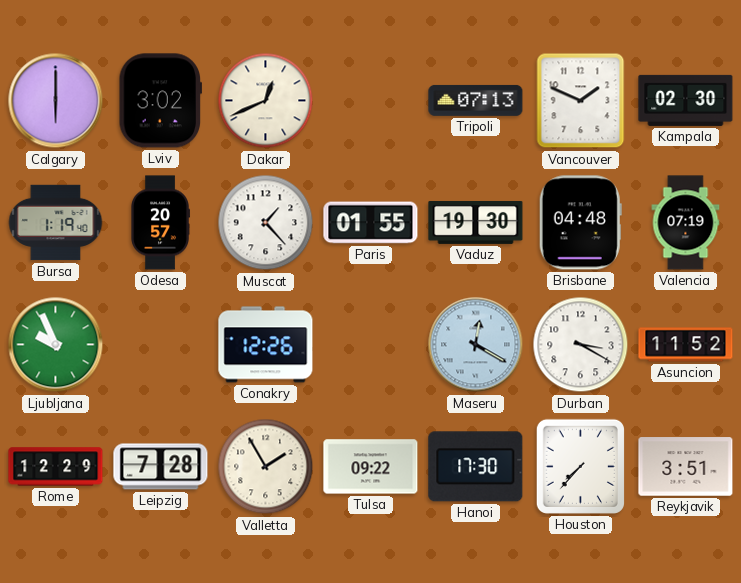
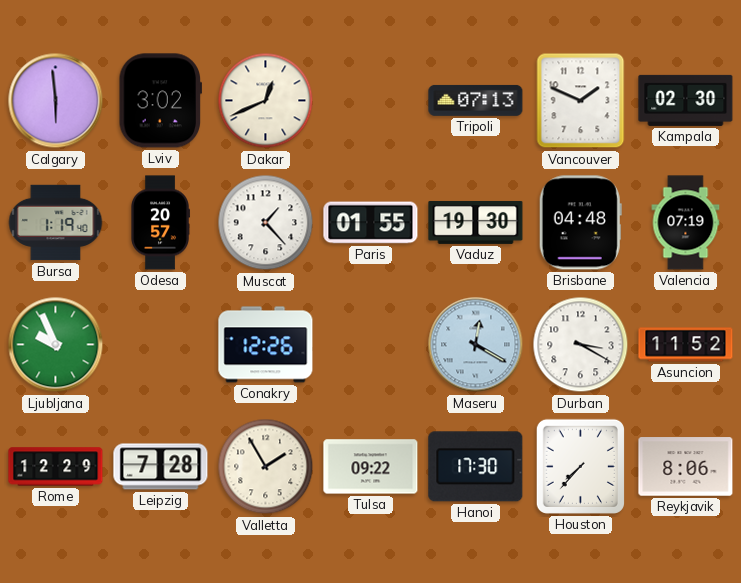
Calgary: 6:00 -> 5:59 (56, 101)
Reykjavik: 3:51 -> 8:06 (686, 467)
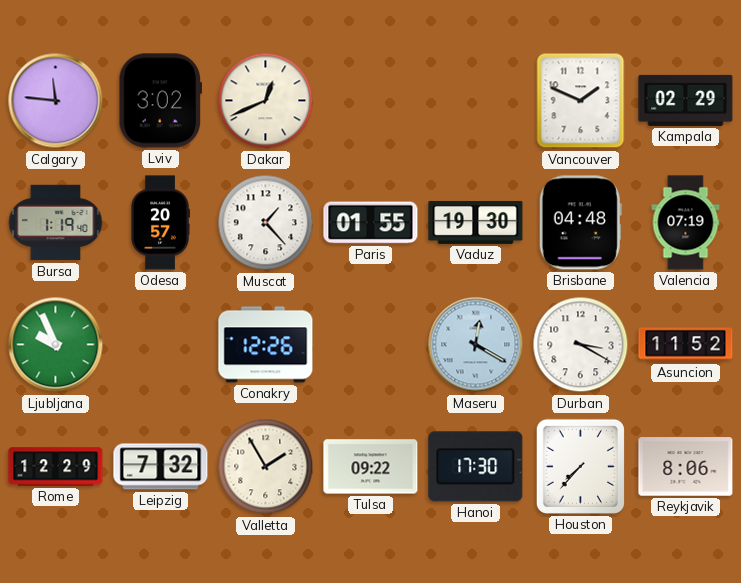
Calgary: 5:59 -> 11:46 (56, 101)
Tripoli: 07:13 -> none (476, 100)
Kampala: 02:30 -> 02:29 (686, 100)
Leipzig: 7:28 -> 7:32 (161, 467)
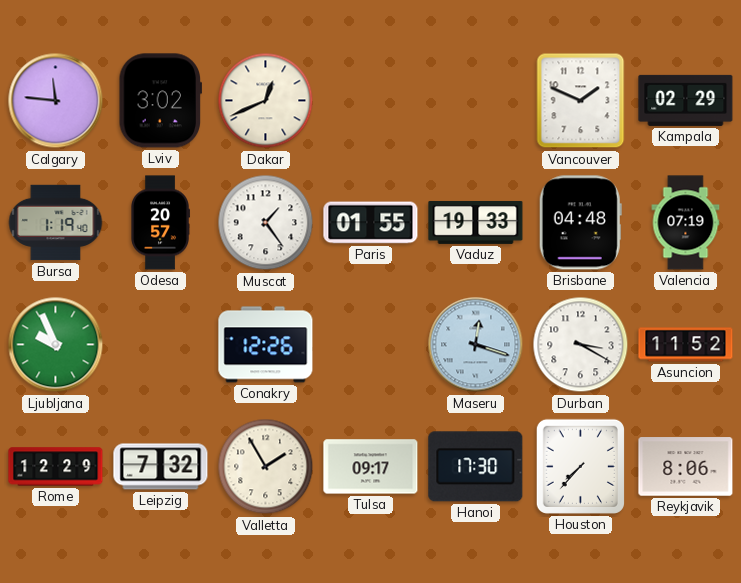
Muscat: 1:23 -> 1:24 (266, 223)
Vaduz: 19:30 -> 19:33 (476, 222)
Maseru: 12:20 -> 12:18 (476, 345)
Tulsa: 09:22 -> 09:17 (371, 467)
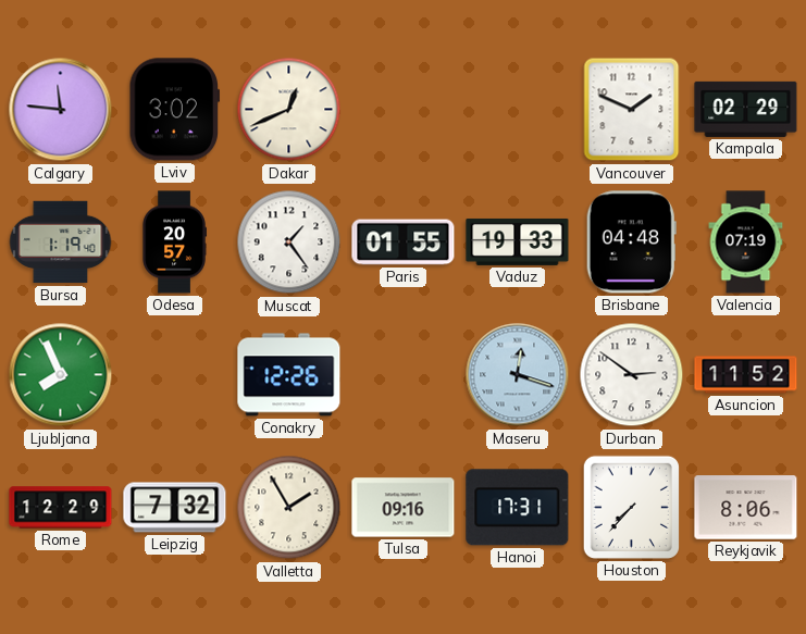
Ljubljana: 9:56 -> 7:56 (61, 375)
Durban: 3:20 -> 2:51 (632, 375)
Tulsa: 09:17 -> 09:16 (404, 508)
Hanoi: 17:30 -> 17:31 (518, 508)
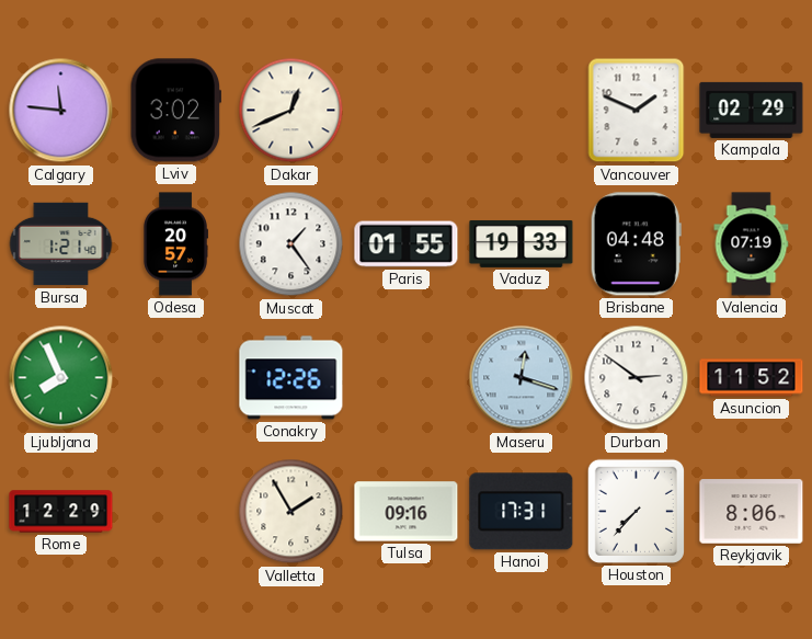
Bursa: 1:19 -> 1:21 (61, 244)
Leipzig: 7:32 -> none (175, 508)
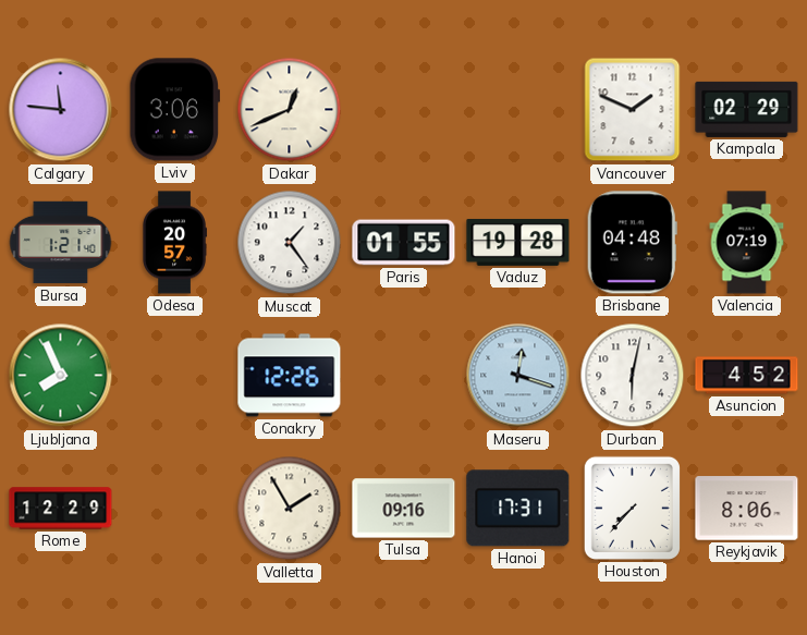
Lviv: 3:02 -> 3:06 (175, 110)
Vaduz: 19:33 -> 19:28 (518, 242)
Durban: 2:51 -> 6:02 (633, 376)
Asuncion: 11:52 -> 4:52 (747, 376)
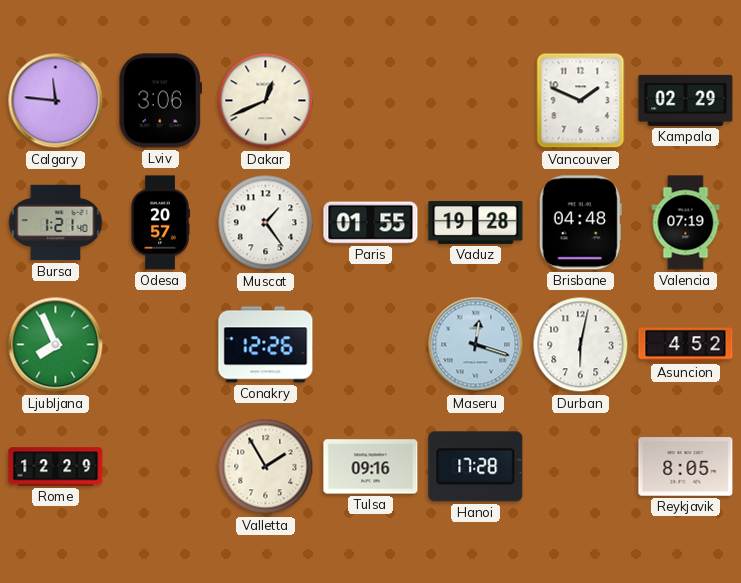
Hanoi: 17:31 -> 17:28 (476, 467)
Houston: 7:37 -> none (632, 508)
Reykjavik: 8:06 -> 8:05 (686, 467)
